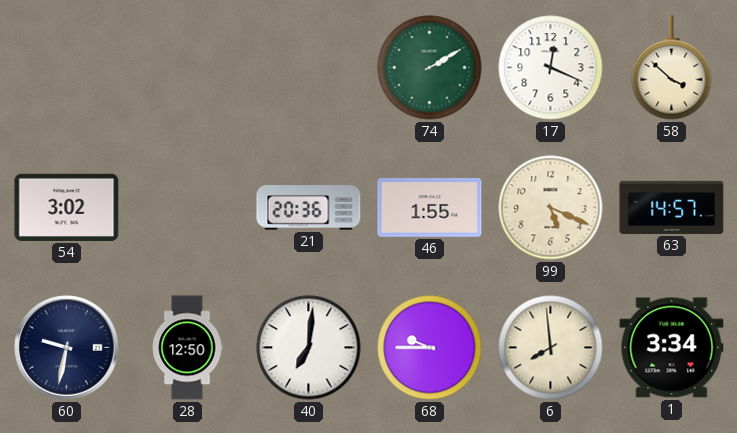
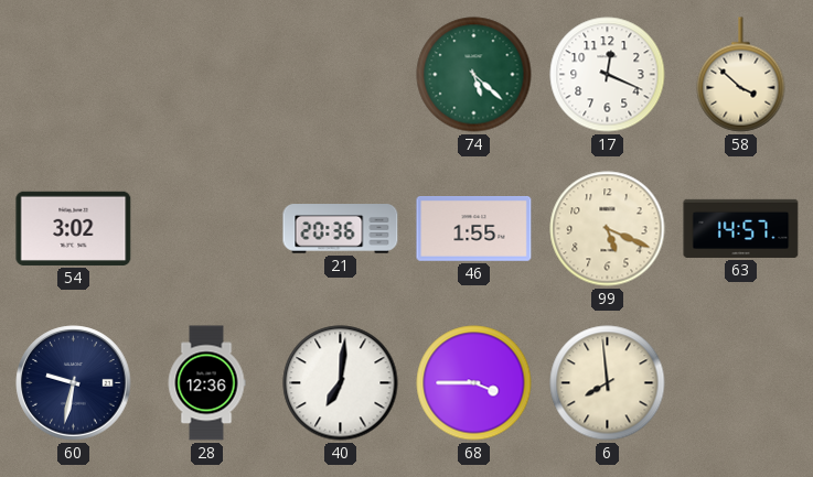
74: 2:10 -> 5:22 (474, 75)
28: 12:50 -> 12:36 (206, 383)
68: 9:45 -> 3:45 (474, 383)
1: 3:34 -> none (672, 348)
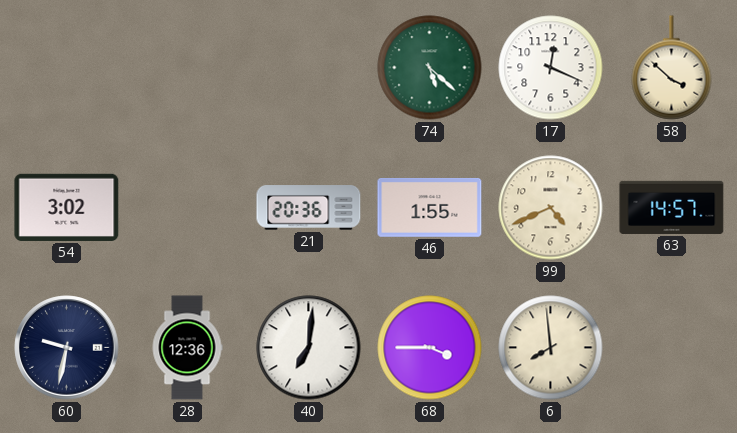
99: 5:19 -> 4:41 (551, 208)
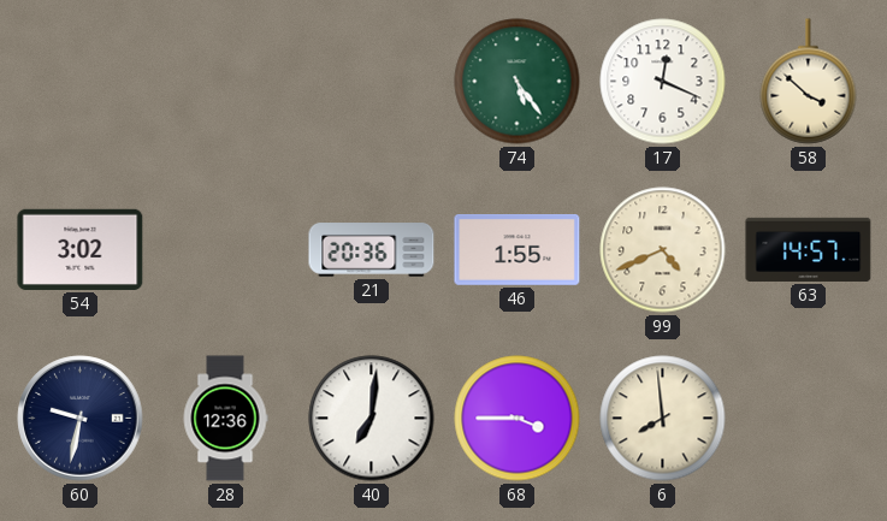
74: 5:22 -> 5:24 (518, 82)
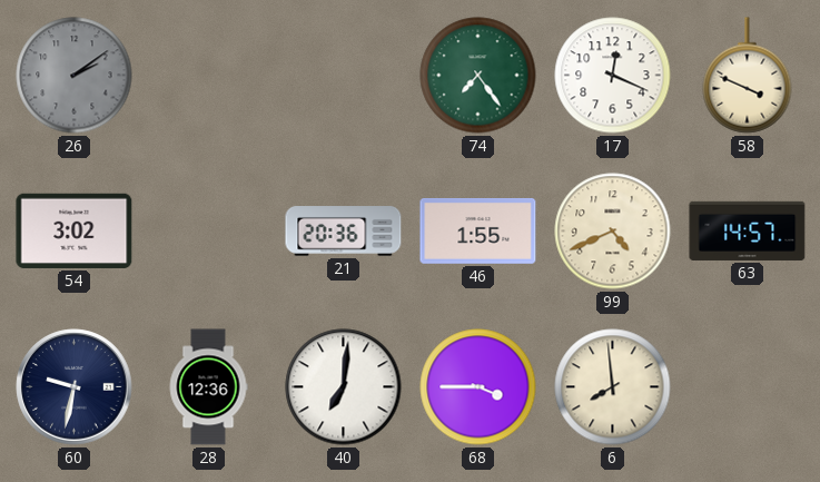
26: none -> 2:09 (75, 76)
74: 5:24 -> 7:24 (478, 76)
58: 3:52 -> 3:49 (748, 76)
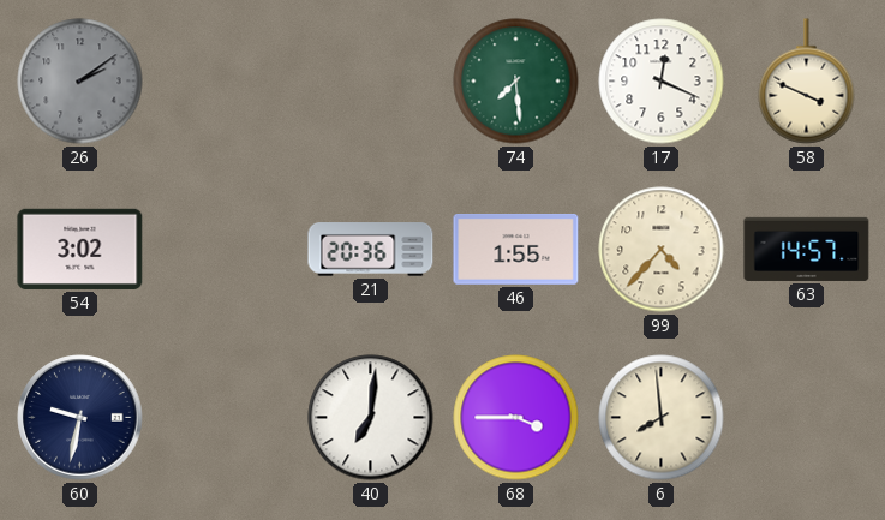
74: 7:24 -> 7:29 (516, 82)
99: 4:41 -> 4:37 (662, 250)
28: 12:36 -> none (208, 387)
